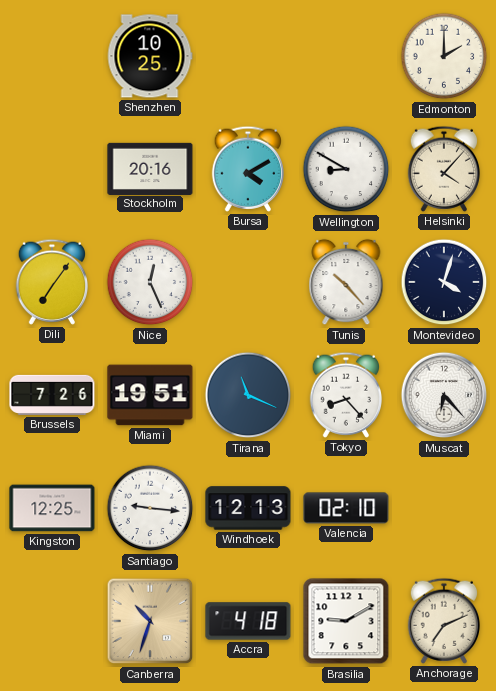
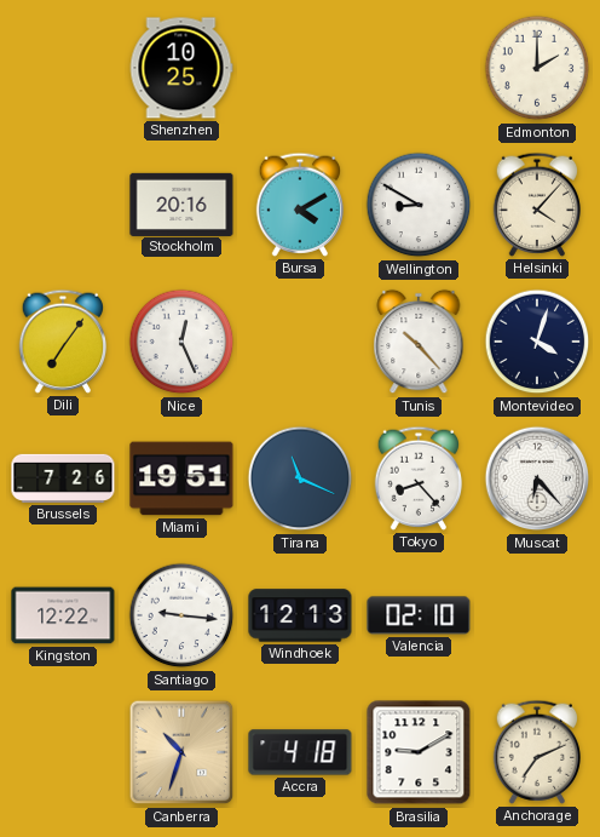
Kingston: 12:25 -> 12:22 (63, 615)
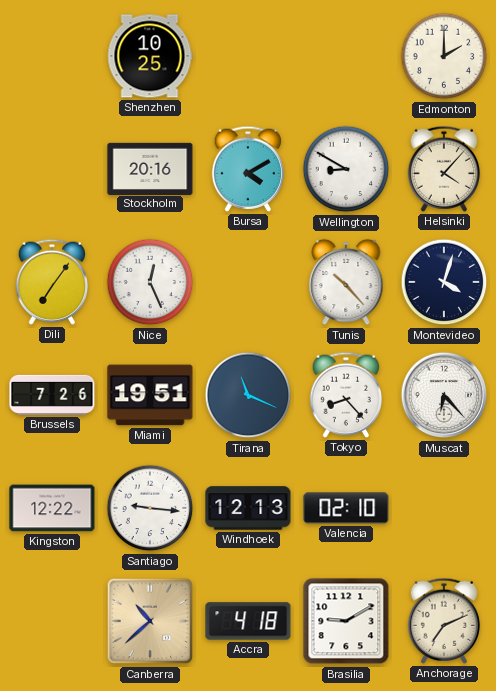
Canberra: 10:33 -> 10:38 (150, 621)
